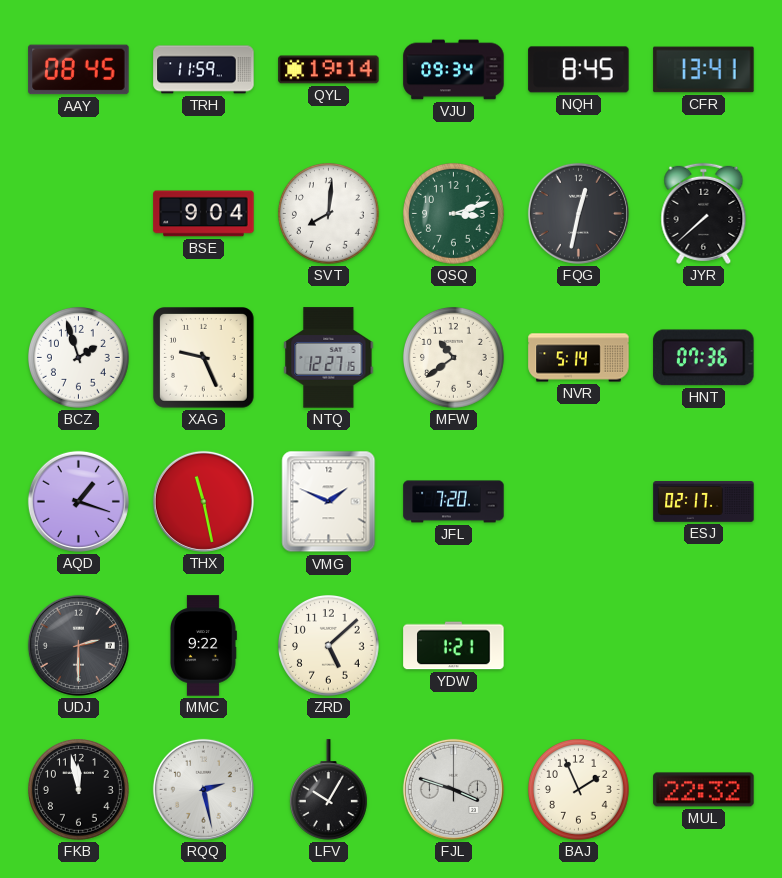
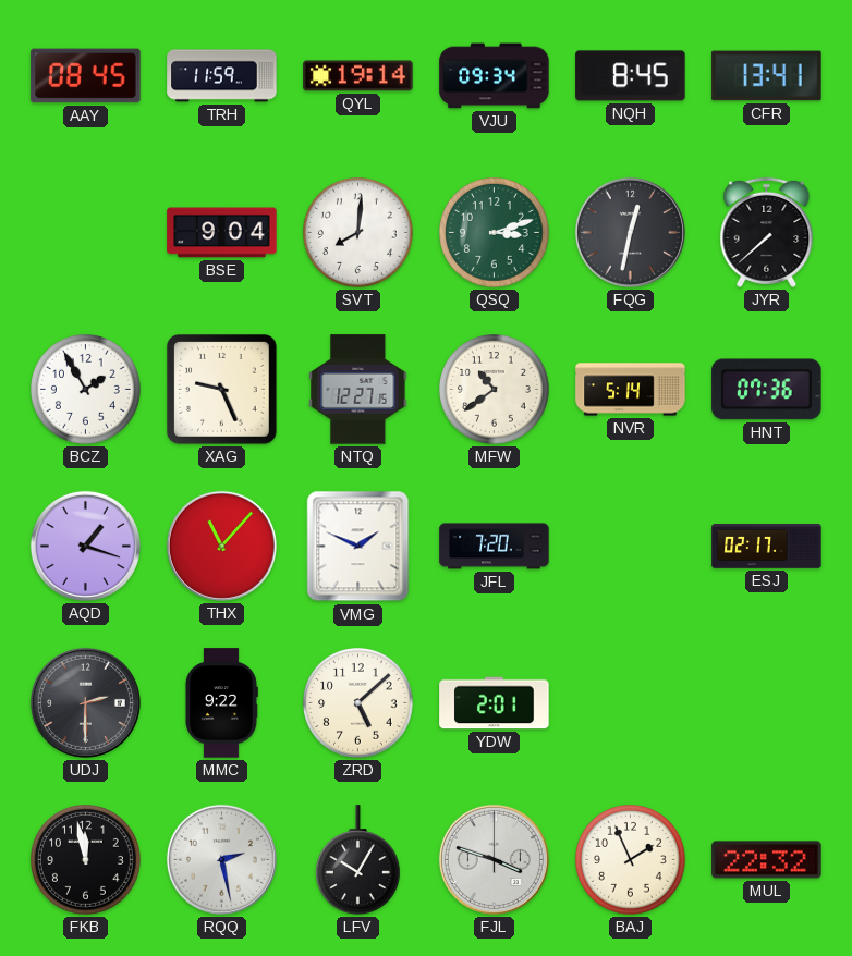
BCZ: 1:57 -> 1:55 (86, 390)
THX: 11:28 -> 11:07 (221, 546)
YDW: 1:21 -> 2:01 (495, 703)
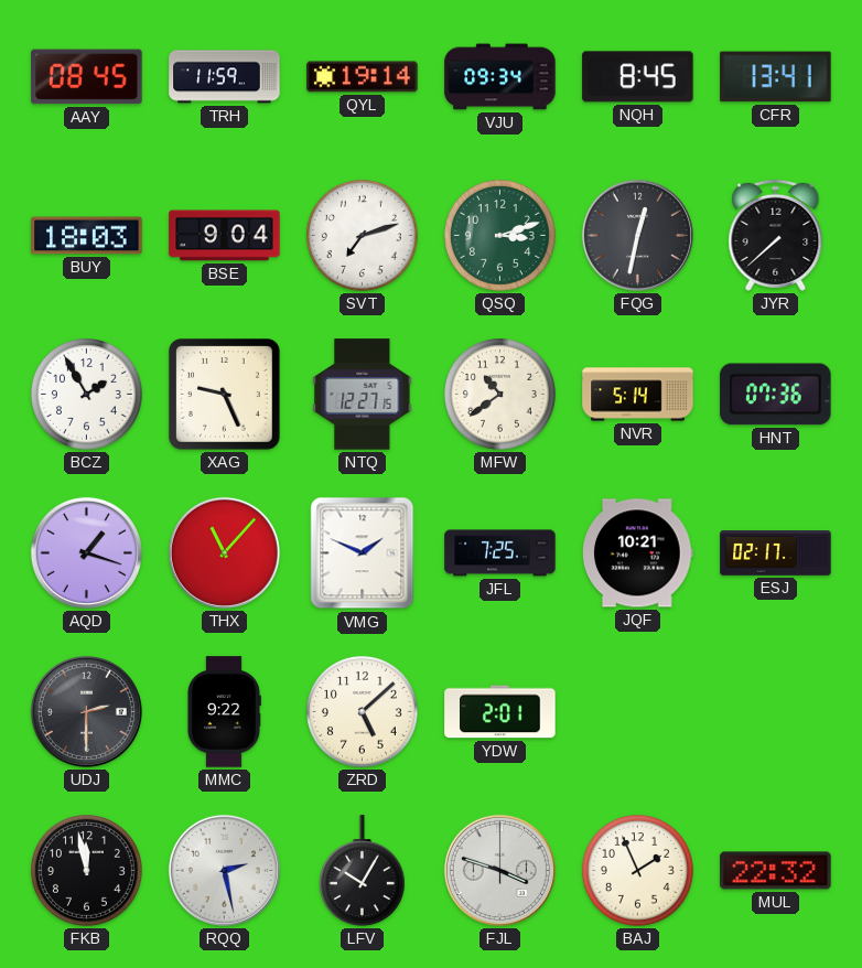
BUY: none -> 18:03 (87, 236)
SVT: 8:01 -> 7:12 (363, 236)
JFL: 7:20 -> 7:25 (500, 553)
JQF: none -> 10:21 (638, 553)
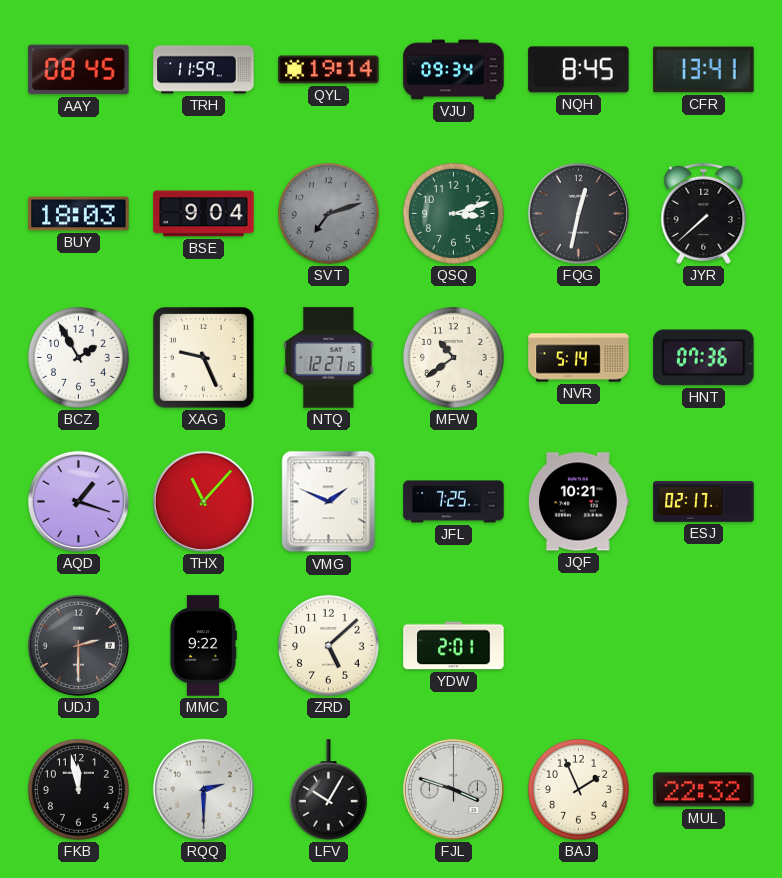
SVT dial: white -> grey (329, 214)
RQQ: 2:28 -> 2:30 (203, 789)
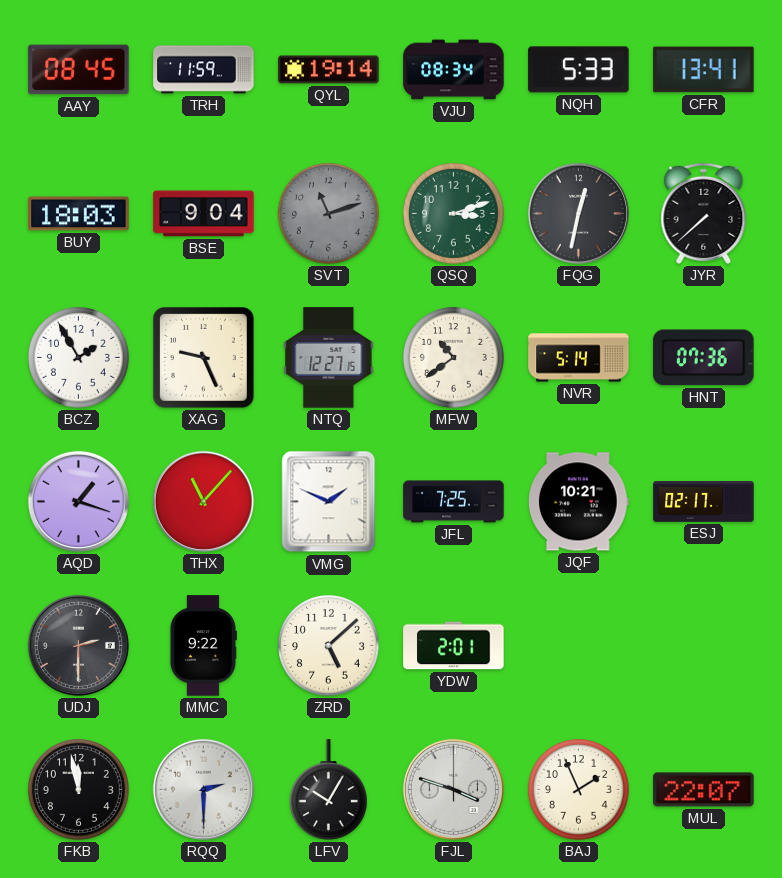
VJU: 09:34 -> 08:34 (454, 70)
NQH: 8:45 -> 5:33 (579, 70)
SVT: 7:12 -> 11:12 (329, 214)
MUL: 22:32 -> 22:07 (704, 790)
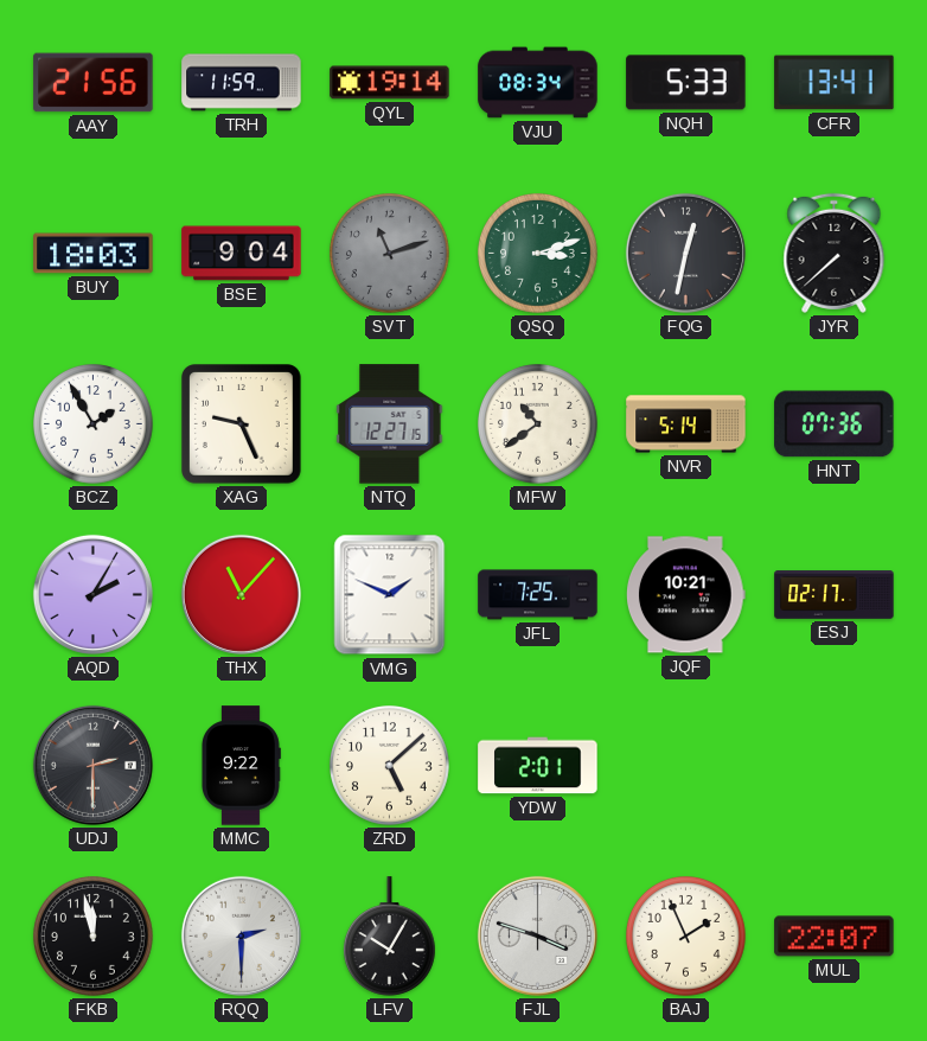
AAY: 08:45 -> 21:56 (94, 83)
AQD: 1:18 -> 2:05 (92, 594)
